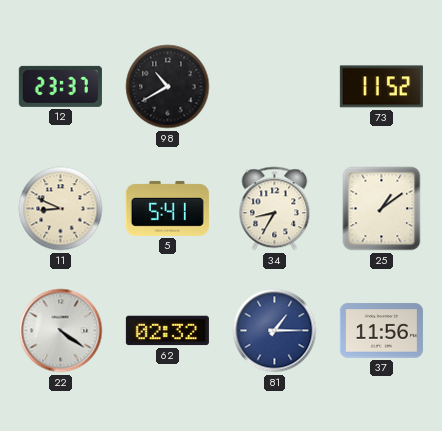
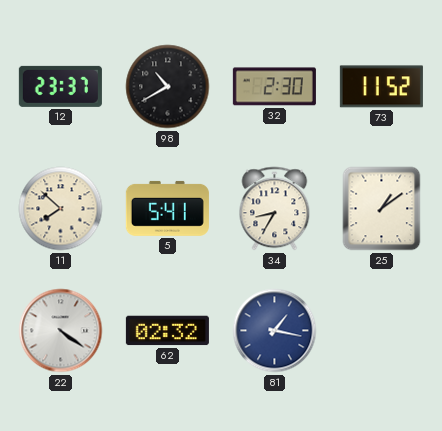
32: none -> 2:30 (274, 87)
11: 8:49 -> 7:52 (61, 209)
81: 1:15 -> 1:17 (275, 331)
37: 11:56 -> none (381, 331)
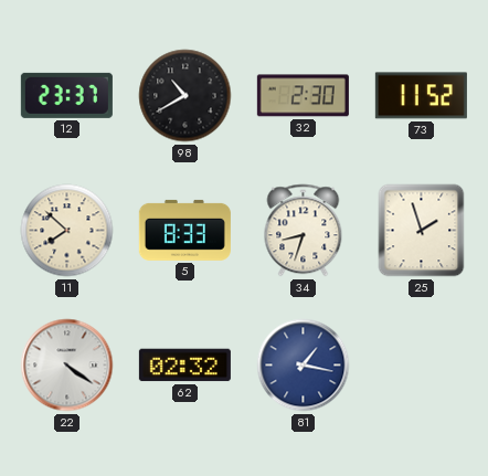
5: 5:41 -> 8:33 (184, 230)
34: 8:35 -> 8:33 (304, 231)
25: 1:09 -> 1:57 (422, 231)
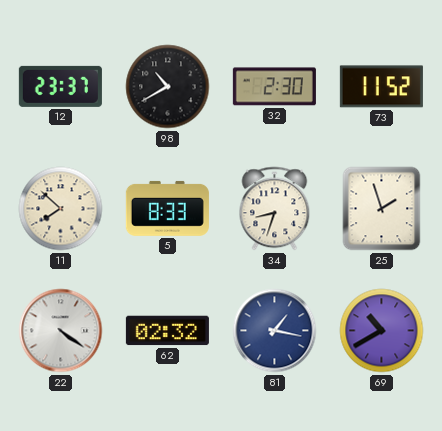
69: none -> 10:40 (382, 331)
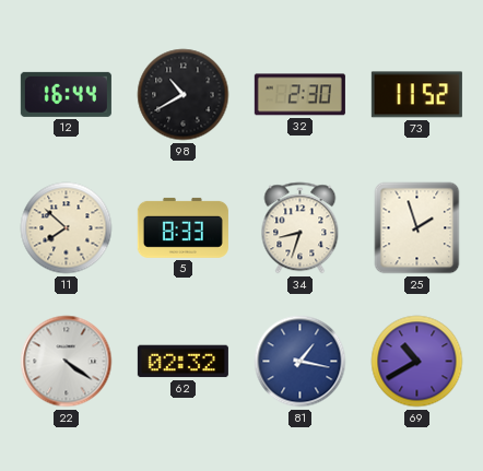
12: 23:37 -> 16:44 (66, 94)
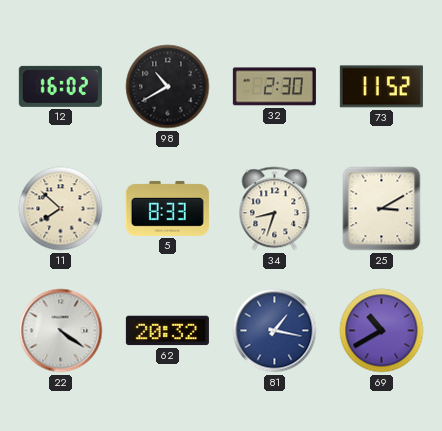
12: 16:44 -> 16:02 (60, 86)
25: 1:57 -> 3:10 (382, 209)
62: 02:32 -> 20:32 (167, 331)
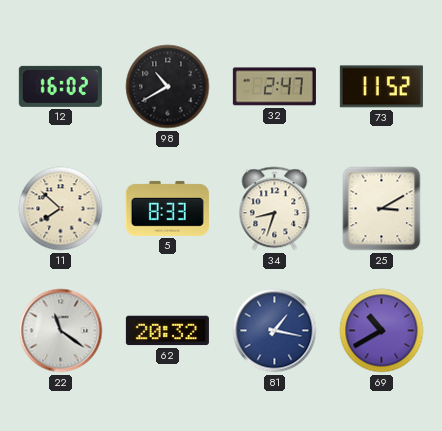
32: 2:30 -> 2:47 (274, 87)
22: 4:21 -> 11:21 (61, 331)
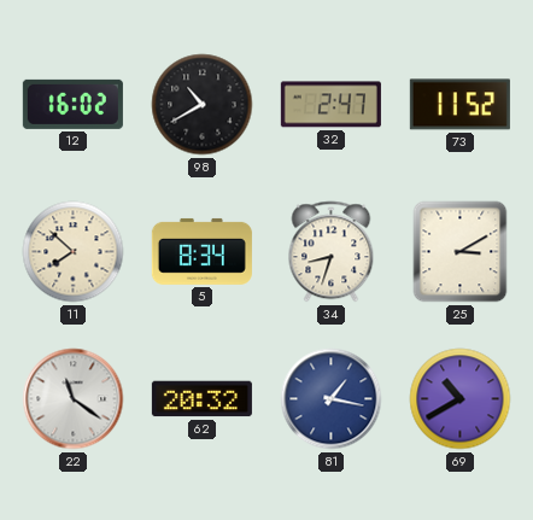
5: 8:33 -> 8:34 (201, 251)
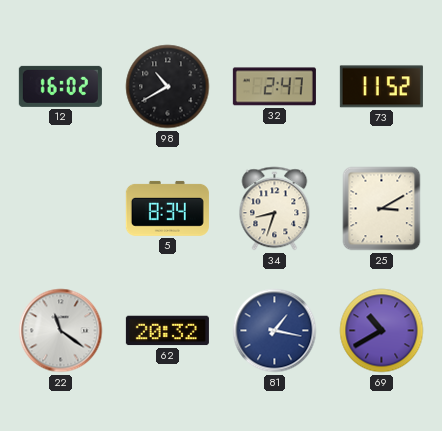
11: 7:52 -> none (74, 252)
